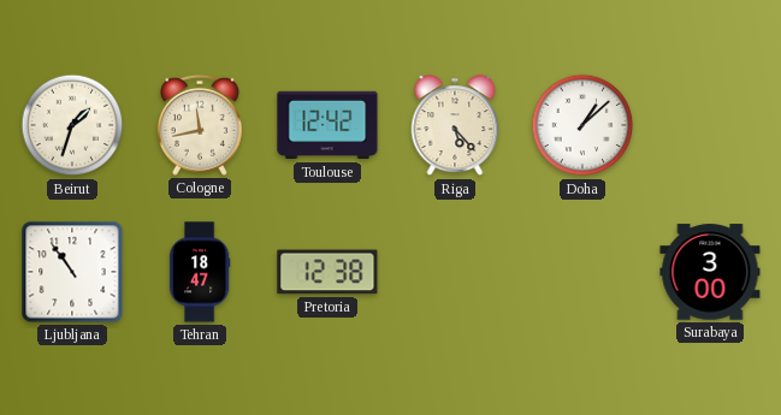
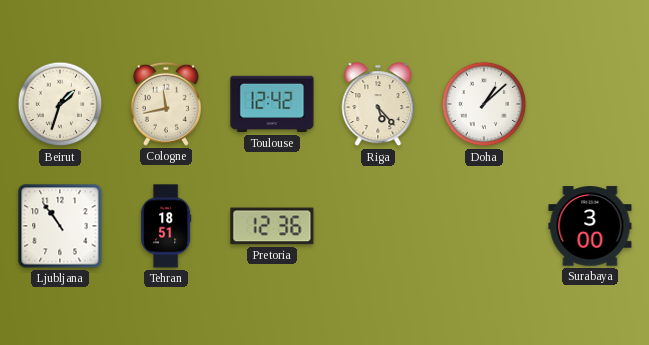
Tehran: 18:47 -> 18:51 (166, 226)
Pretoria: 12:38 -> 12:36 (272, 226)
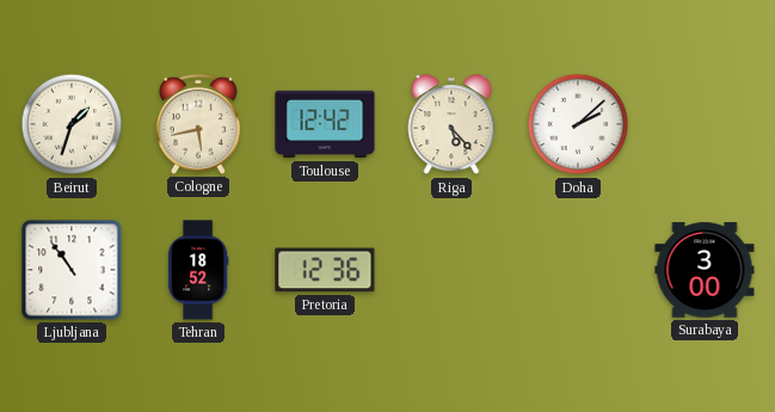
Cologne: 11:43 -> 5:43 (198, 124)
Doha: 1:08 -> 2:08 (578, 124)
Tehran: 18:51 -> 18:52 (198, 270)
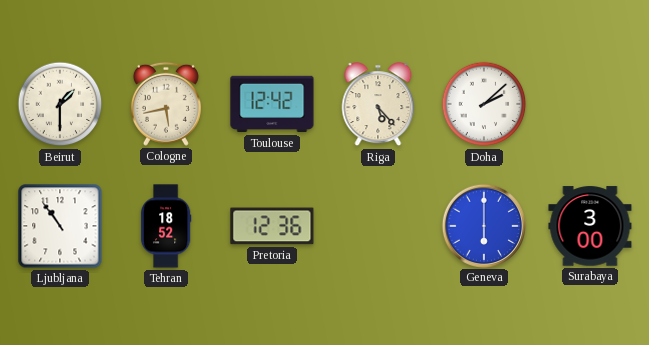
Beirut: 1:33 -> 1:30 (60, 104)
Geneva: none -> 6:00 (483, 225)
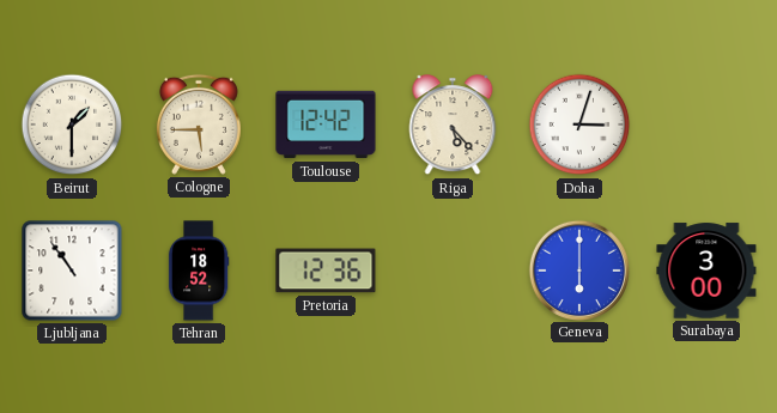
Cologne: 5:43 -> 5:45 (199, 124)
Doha: 2:08 -> 3:03 (579, 124)
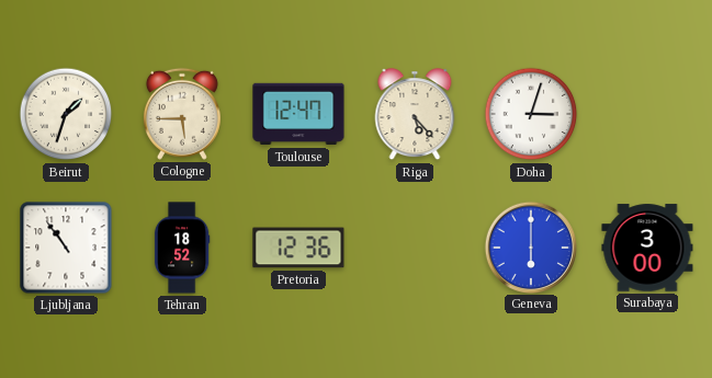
Beirut: 1:30 -> 1:33 (66, 114)
Toulouse: 12:42 -> 12:47 (298, 114)
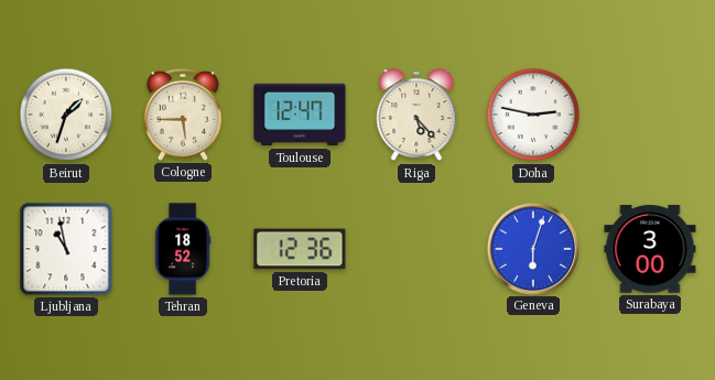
Doha: 3:03 -> 2:47 (533, 115)
Ljubljana: 10:54 -> 10:58 (66, 249)
Geneva: 6:00 -> 6:03 (532, 248)
